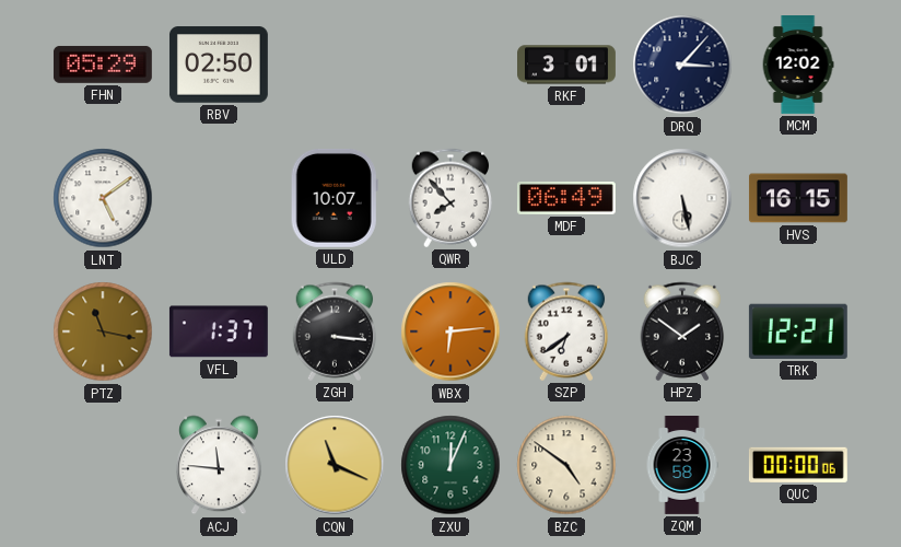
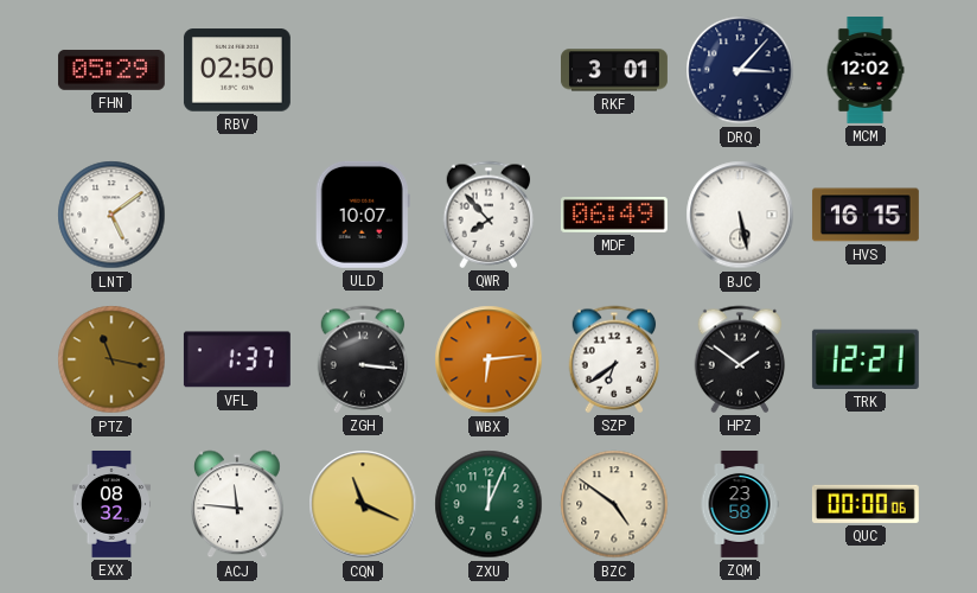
EXX: none -> 08:32 (110, 505)
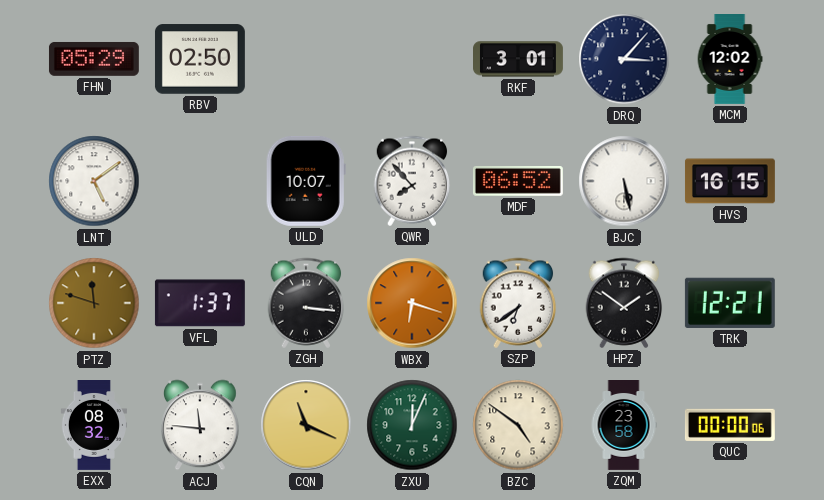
MDF: 06:49 -> 06:52 (518, 182)
PTZ: 11:17 -> 11:48 (94, 303)
WBX: 6:14 -> 6:18 (412, 303)
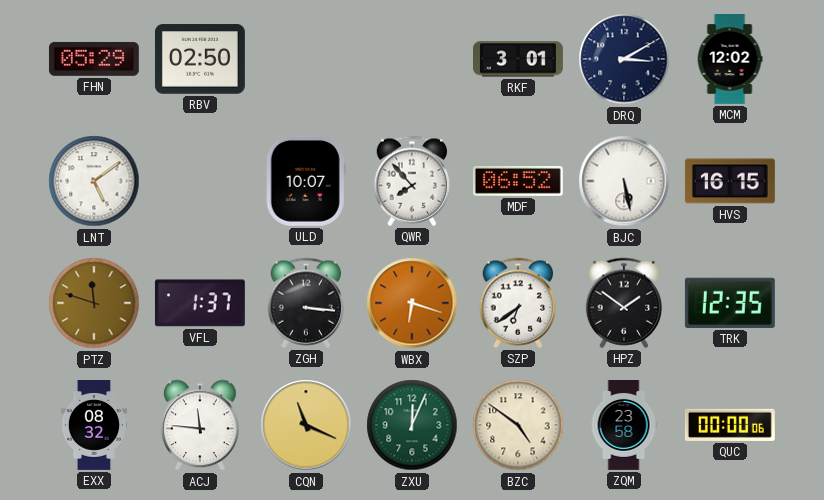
DRQ: 3:07 -> 3:10 (624, 59)
TRK: 12:21 -> 12:35 (730, 303)
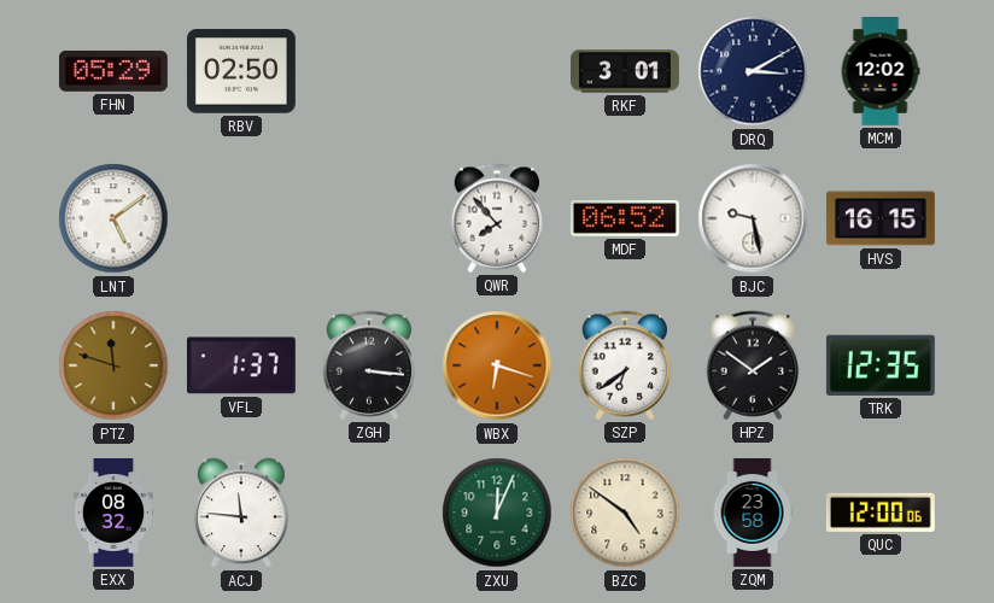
ULD: 10:07 -> none (306, 181)
BJC: 5:28 -> 9:28 (753, 218)
CQN: 11:19 -> none (306, 425)
QUC: 00:00 -> 12:00 (881, 513)
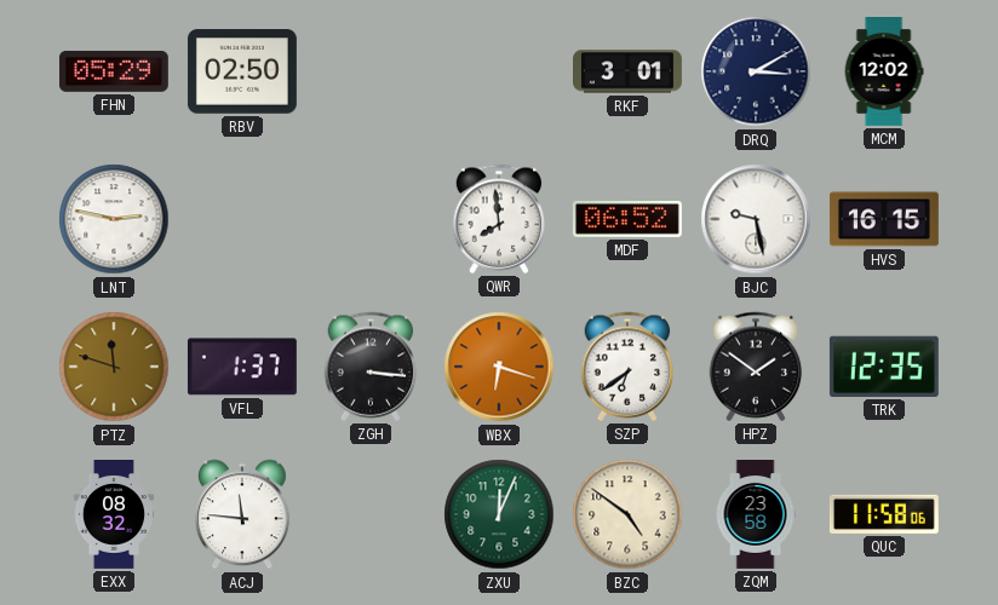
LNT: 5:09 -> 2:47 (114, 219)
QWR: 7:53 -> 7:59 (499, 219)
QUC: 12:00 -> 11:58 (884, 514)
